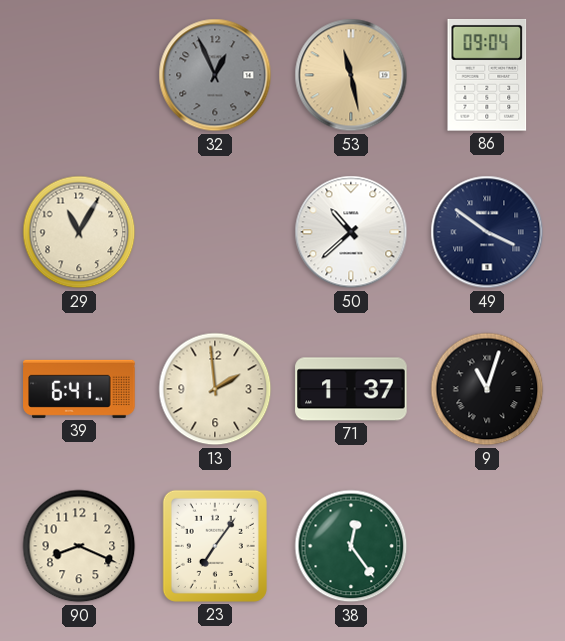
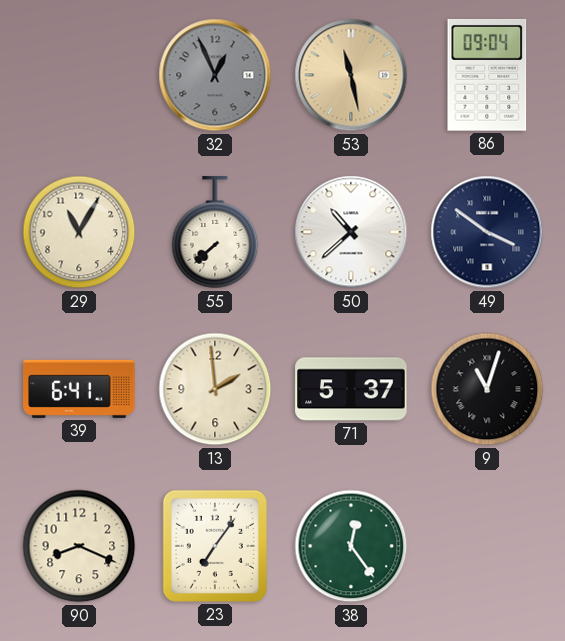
55: none -> 7:38 (215, 233)
71: 1:37 -> 5:37 (351, 389)
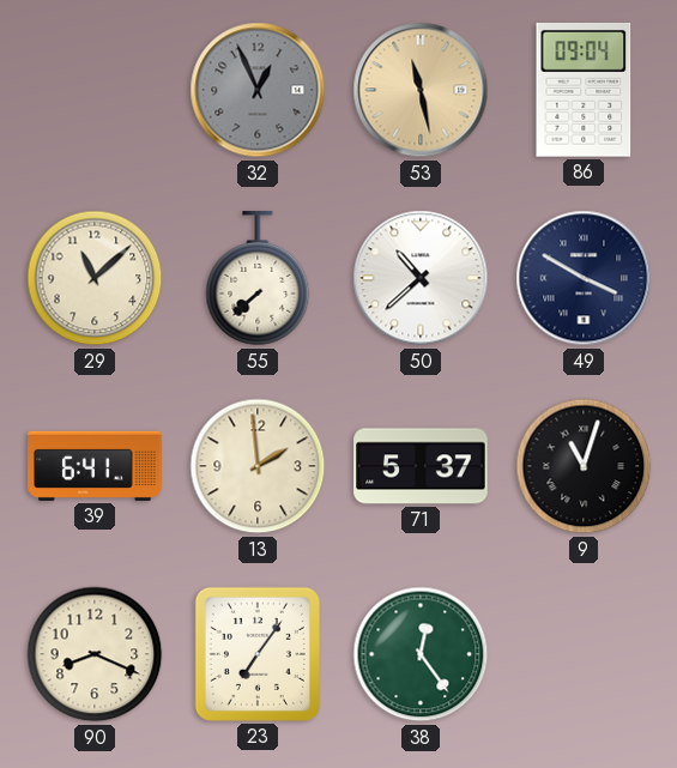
29: 11:05 -> 11:08 (95, 278)
49: 3:51 -> 3:50 (584, 278)
